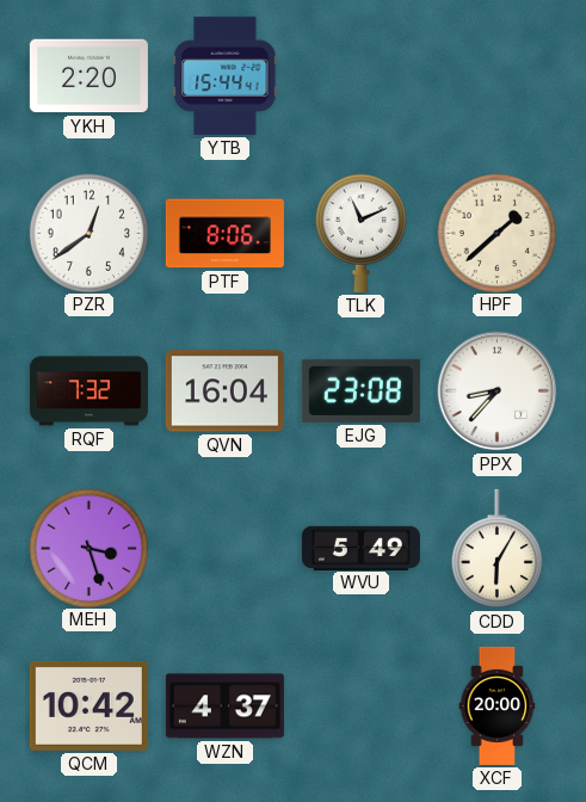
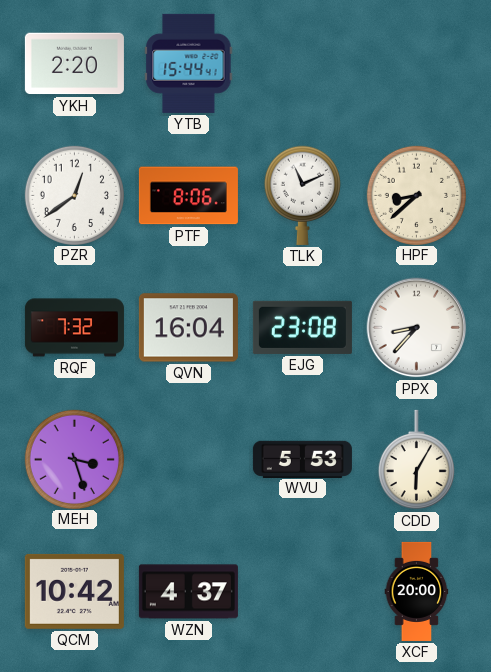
HPF: 1:38 -> 8:38 (416, 195)
WVU: 5:49 -> 5:53 (302, 459)
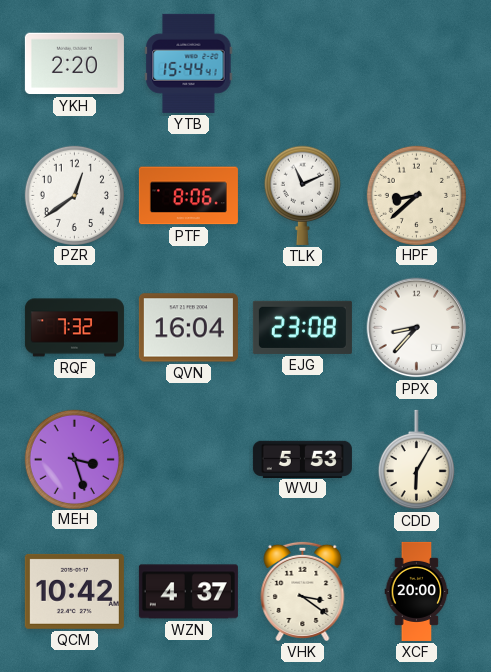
VHK: none -> 3:21 (303, 591)
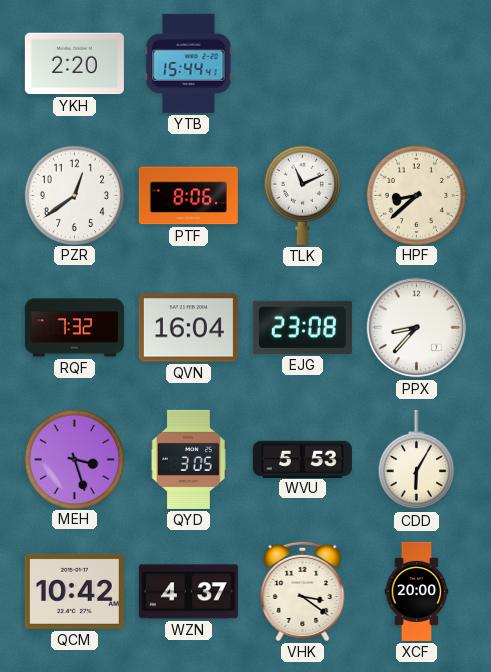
QYD: none -> 3:05 (189, 459)
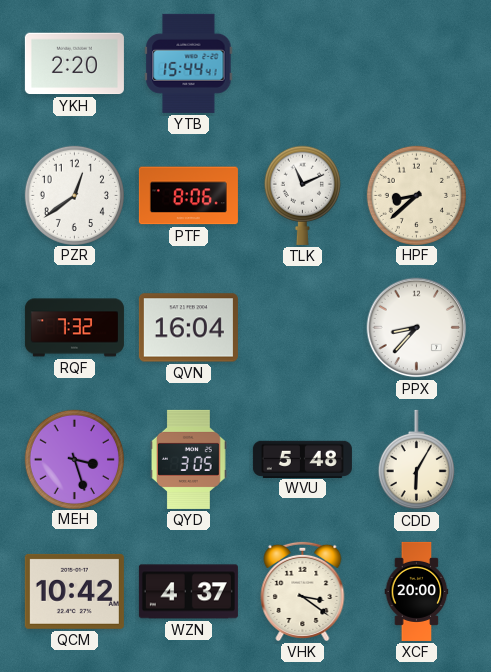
EJG: 23:08 -> none (302, 327)
WVU: 5:53 -> 5:48 (302, 459)
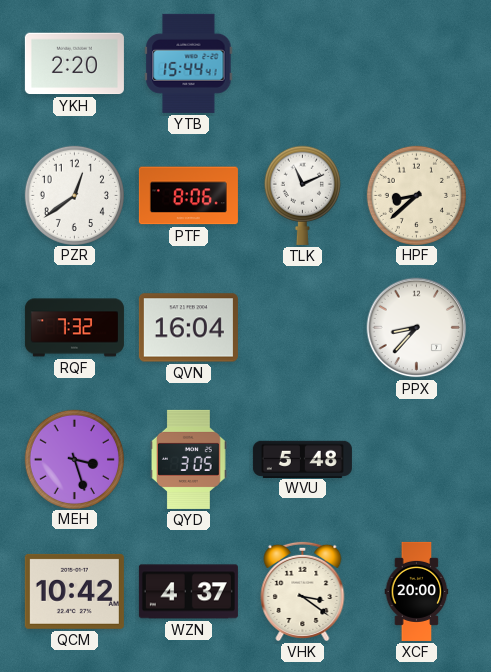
CDD: 6:05 -> none (416, 460)
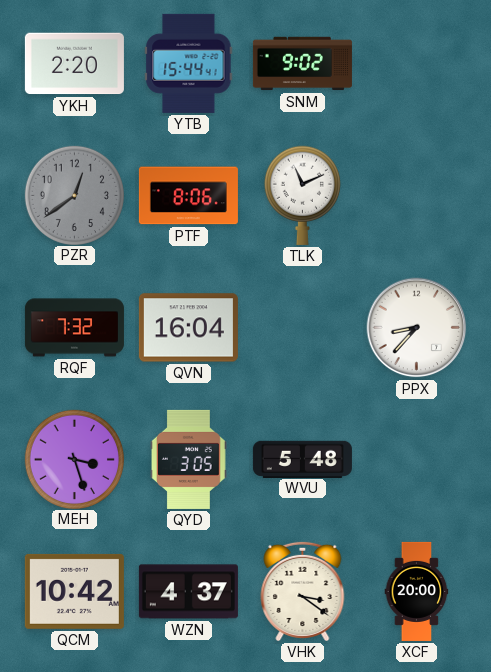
SNM: none -> 9:02 (302, 64)
PZR dial: white -> grey (74, 195)
HPF: 8:38 -> none (416, 195)
